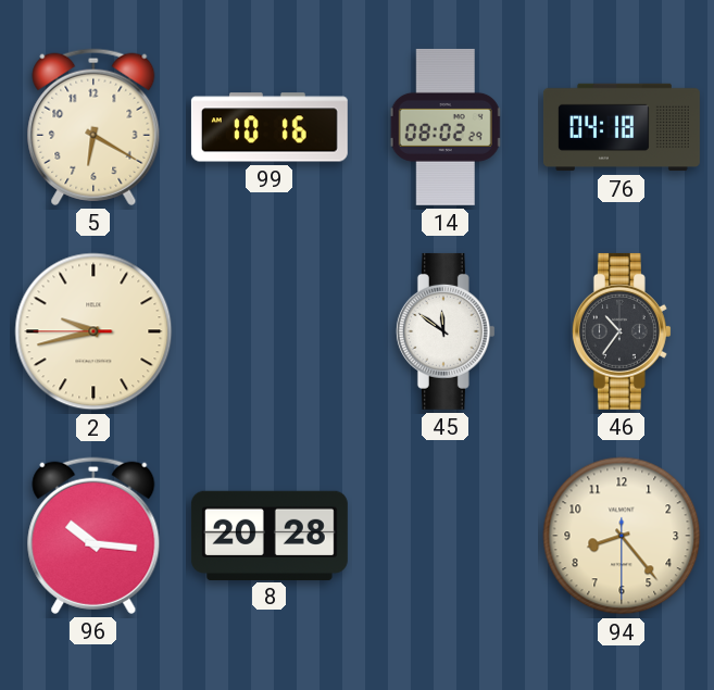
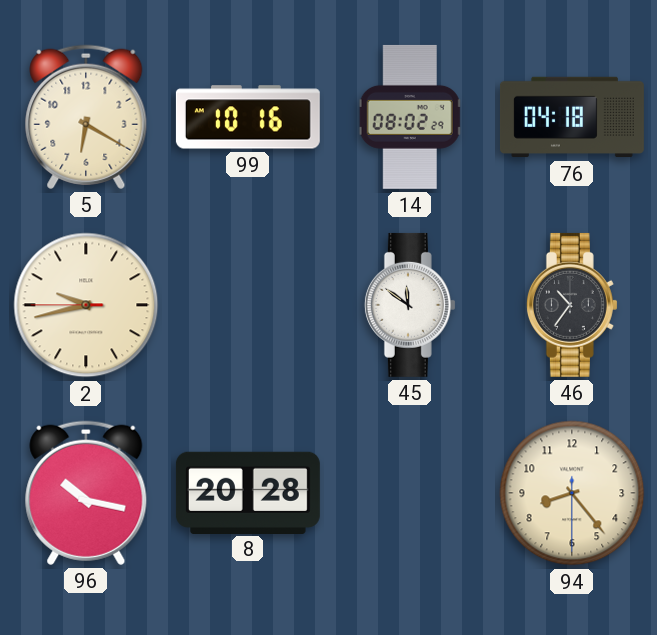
96: 10:16 -> 10:17 (86, 493)
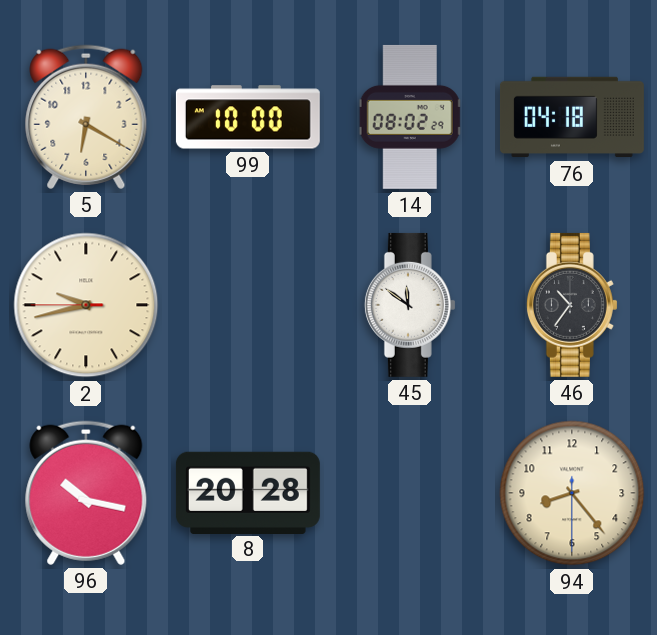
99: 10:16 -> 10:00 (248, 117)
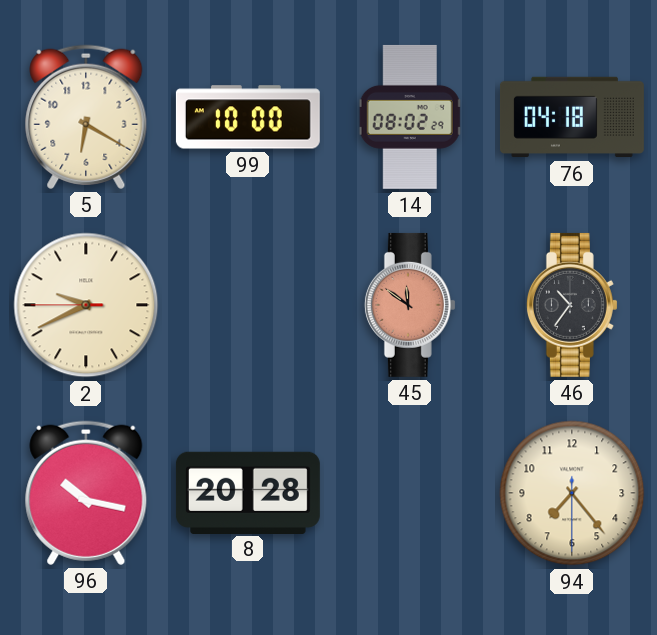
2: 9:42 -> 9:40 (86, 305)
45 dial: white -> salmon (410, 305)
94: 8:23 -> 7:23 (572, 493)
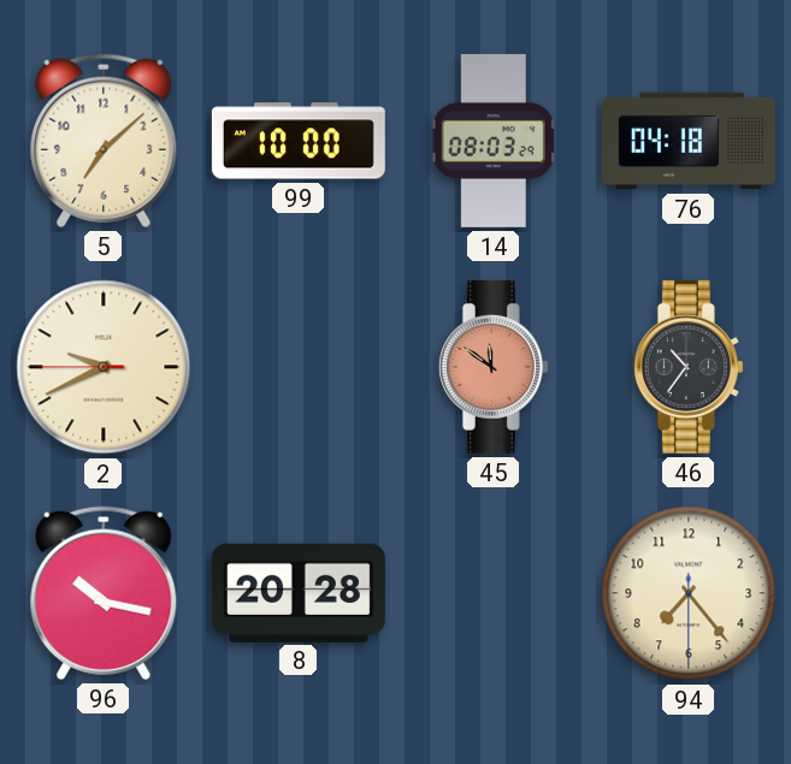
5: 6:20 -> 7:08 (104, 141)
14: 08:02 -> 08:03 (494, 141)
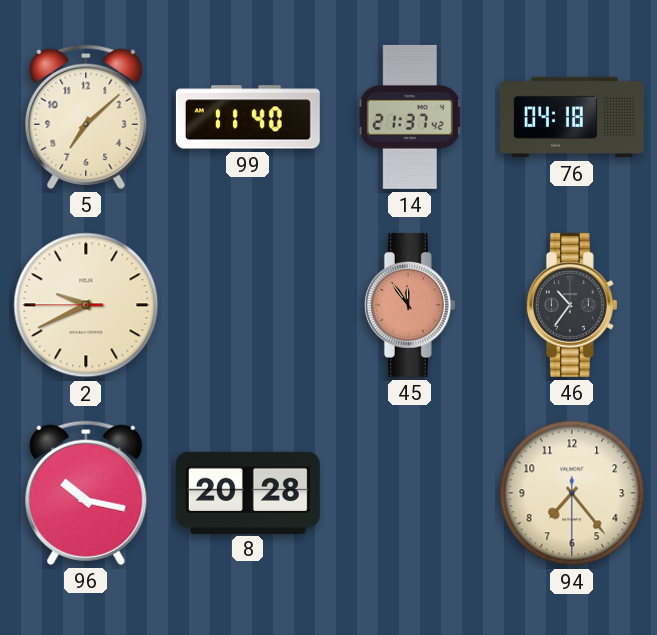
99: 10:00 -> 11:40 (248, 117)
14: 08:03 -> 21:37 (410, 117)
45: 11:51 -> 11:54 (410, 305)
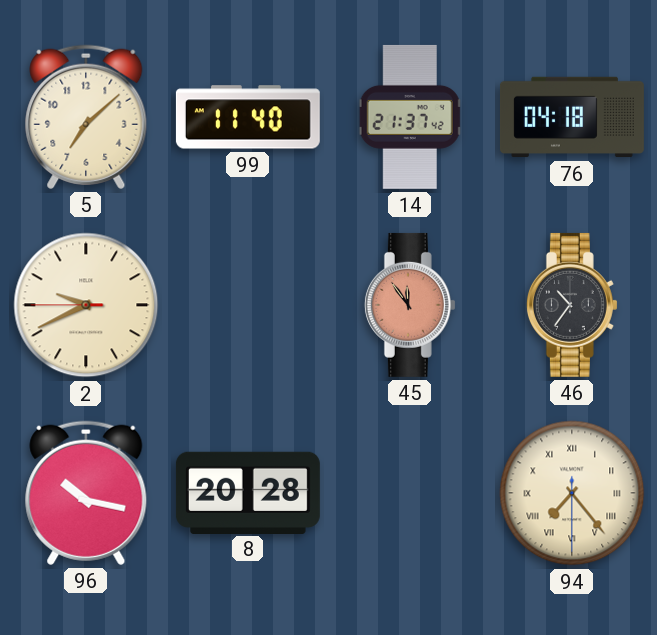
94 numerals: Arabic -> Roman (572, 493)
